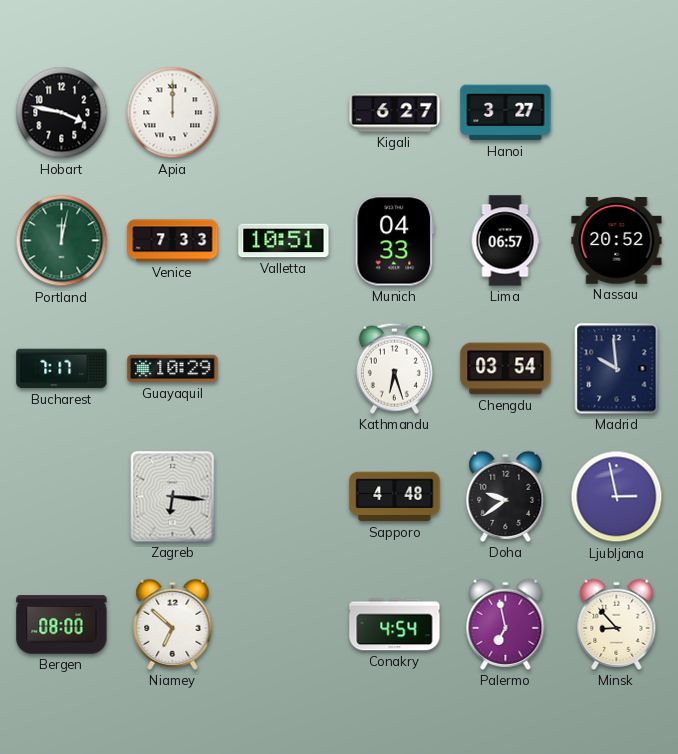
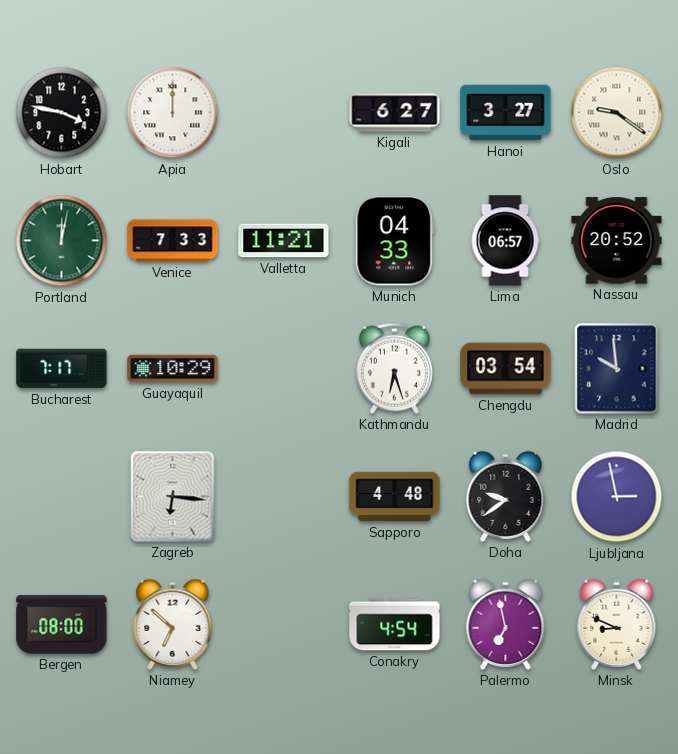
Oslo: none -> 9:21 (617, 113)
Valletta: 10:51 -> 11:21 (284, 241)
Minsk: 8:53 -> 8:49 (617, 624)
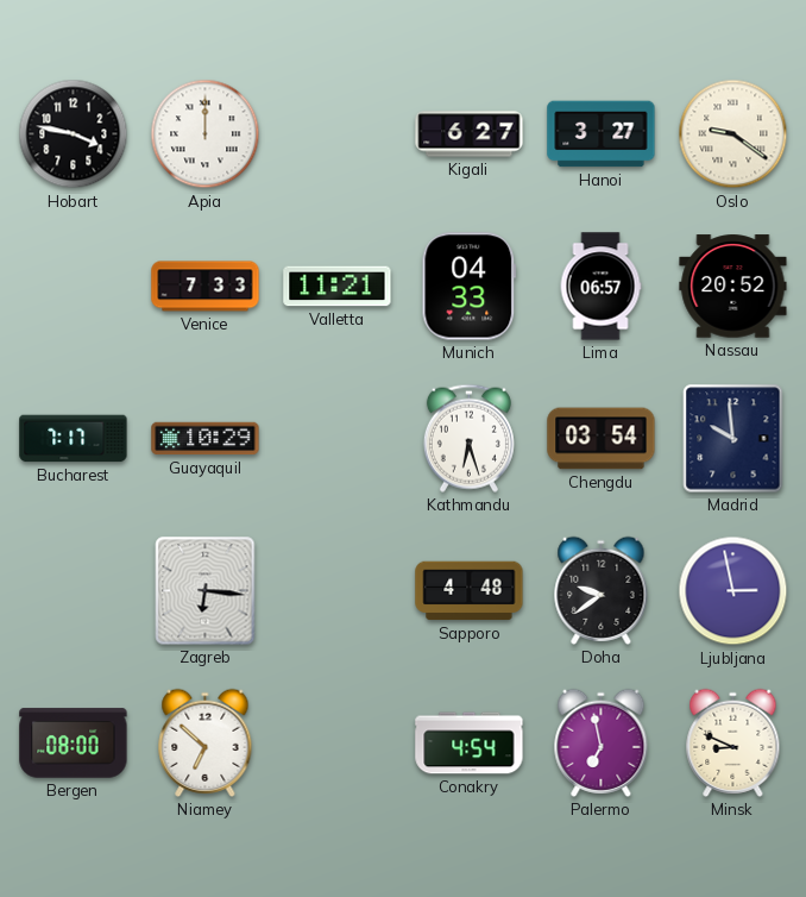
Portland: 12:02 -> none (62, 241)
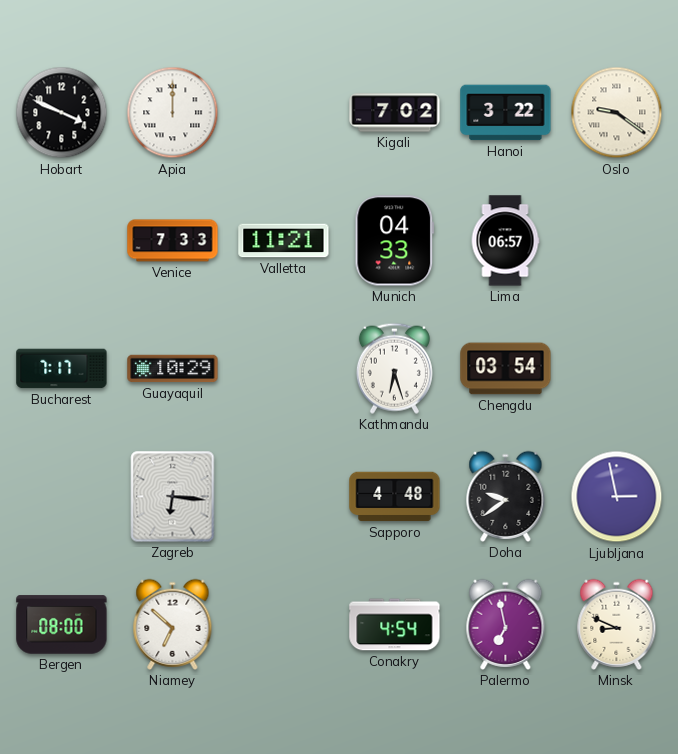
Hobart: 3:47 -> 3:49 (62, 113)
Kigali: 6:27 -> 7:02 (395, 113)
Hanoi: 3:27 -> 3:22 (506, 113)
Nassau: 20:52 -> none (733, 287)
Madrid: 9:59 -> none (733, 439)
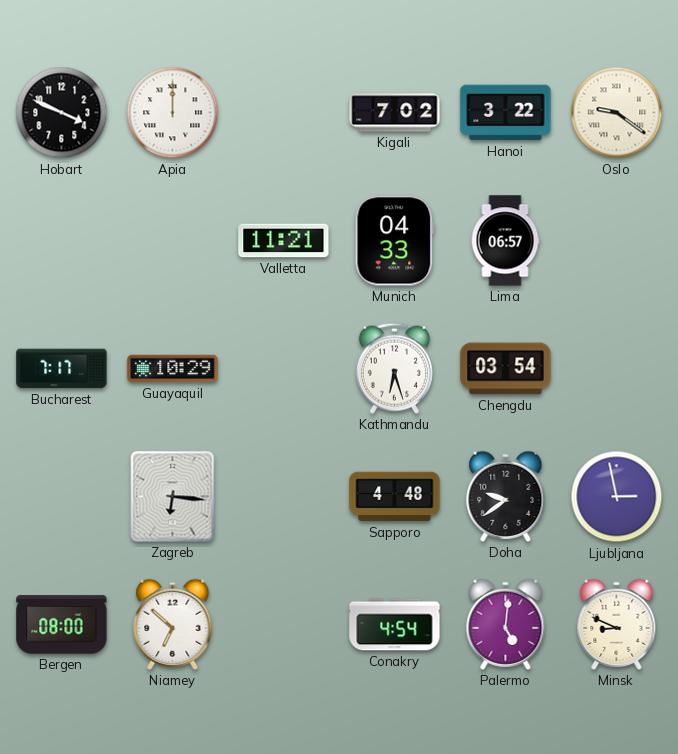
Venice: 7:33 -> none (173, 241)
Palermo: 6:58 -> 5:01 (506, 624)
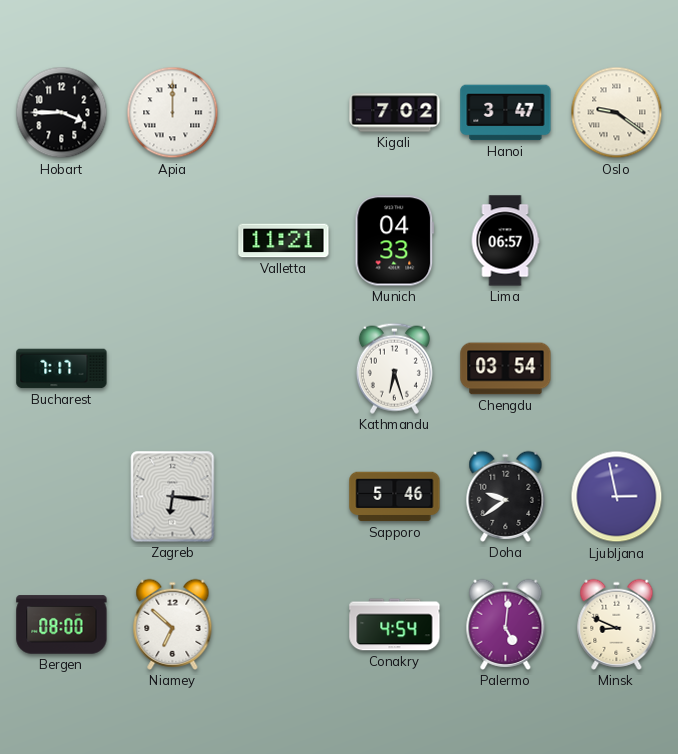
Hobart: 3:49 -> 3:45 (62, 113)
Hanoi: 3:22 -> 3:47 (506, 113)
Guayaquil: 10:29 -> none (173, 369)
Sapporo: 4:48 -> 5:46 (395, 497)
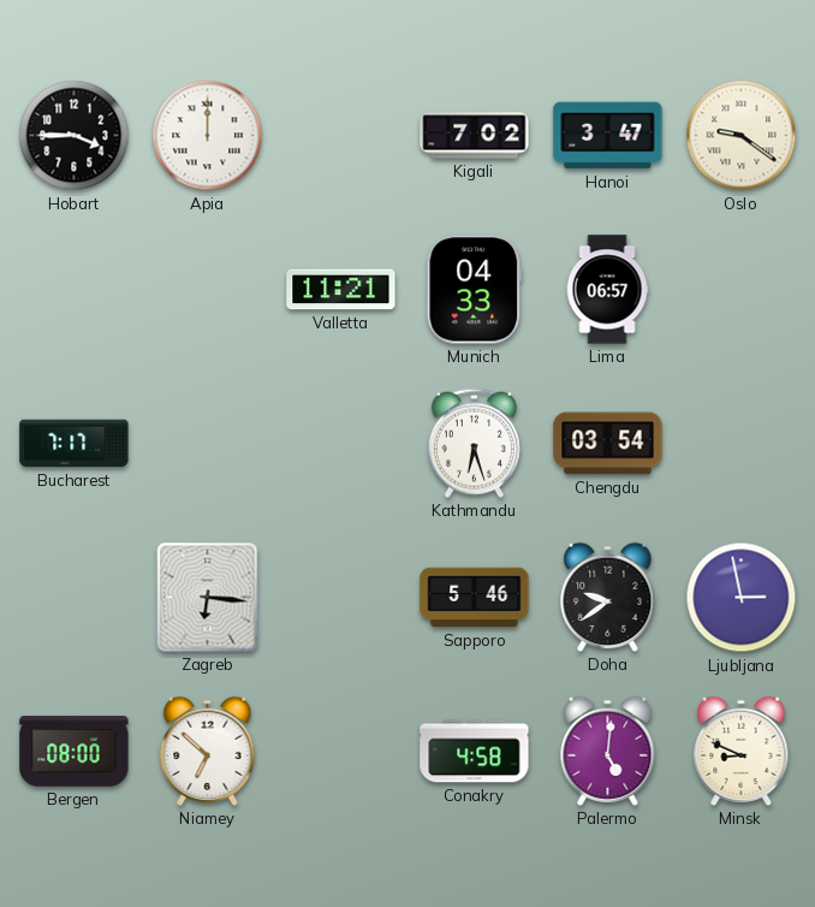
Conakry: 4:54 -> 4:58 (475, 752)
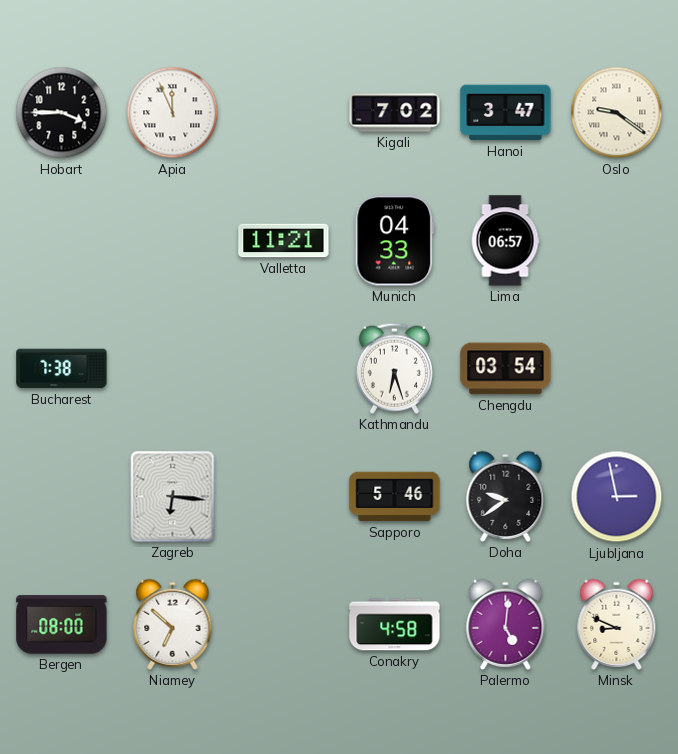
Apia: 12:00 -> 11:56 (173, 113)
Bucharest: 7:17 -> 7:38 (62, 369)
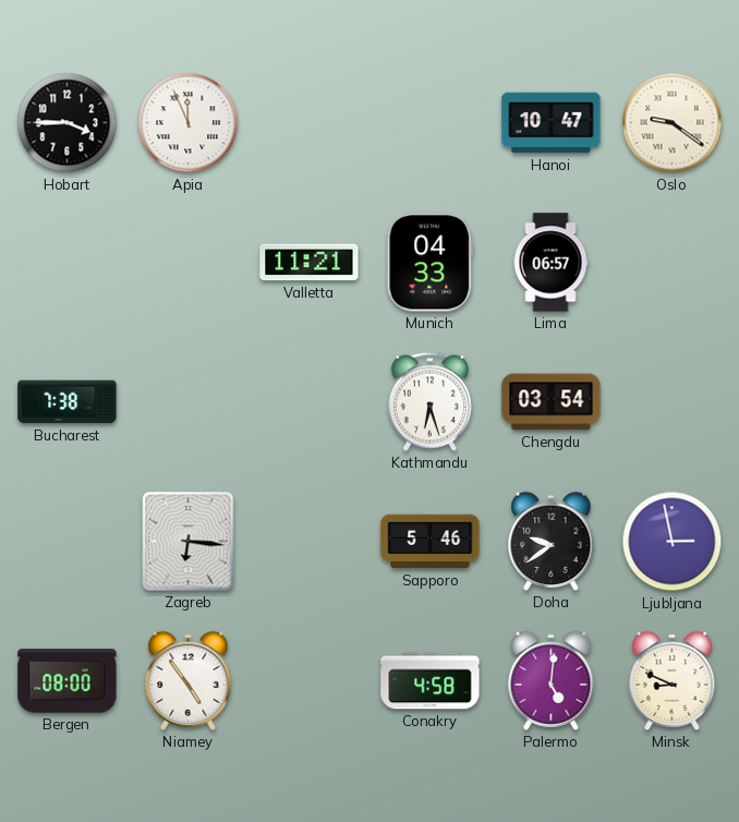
Kigali: 7:02 -> none (395, 113)
Hanoi: 3:47 -> 10:47 (552, 123)
Niamey: 6:52 -> 4:54 (189, 680)
